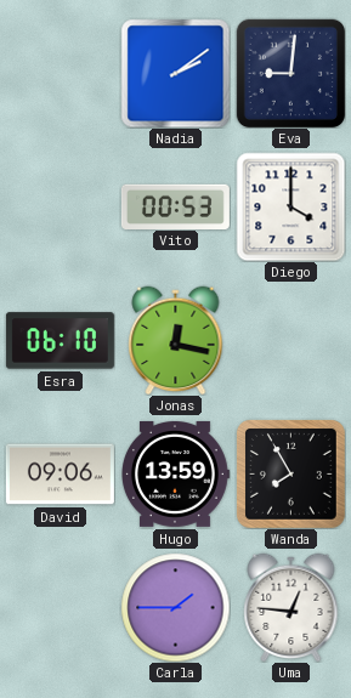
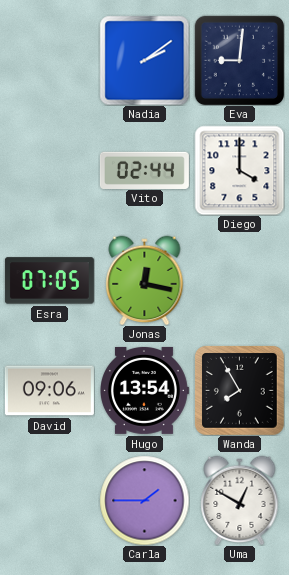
Vito: 00:53 -> 02:44 (144, 170)
Esra: 06:10 -> 07:05 (49, 281)
Hugo: 13:59 -> 13:54 (145, 390)
Uma: 12:46 -> 12:50 (240, 500)
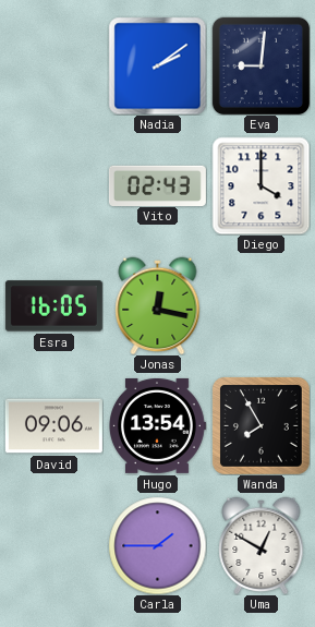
Vito: 02:44 -> 02:43 (157, 185)
Esra: 07:05 -> 16:05 (53, 306)
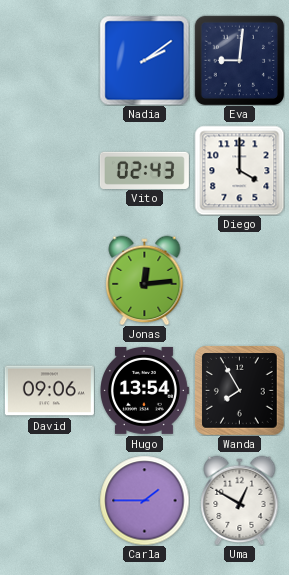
Esra: 16:05 -> none (53, 306)
Jonas: 12:17 -> 12:14 (145, 280)
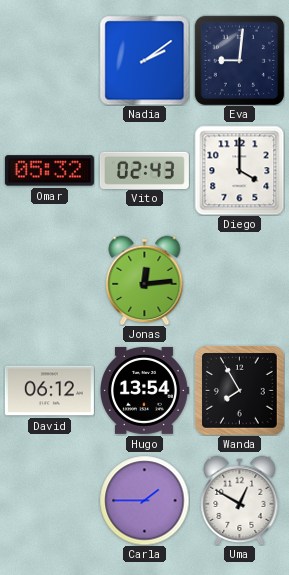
Omar: none -> 05:32 (49, 171)
David: 09:06 -> 06:12 (49, 391)
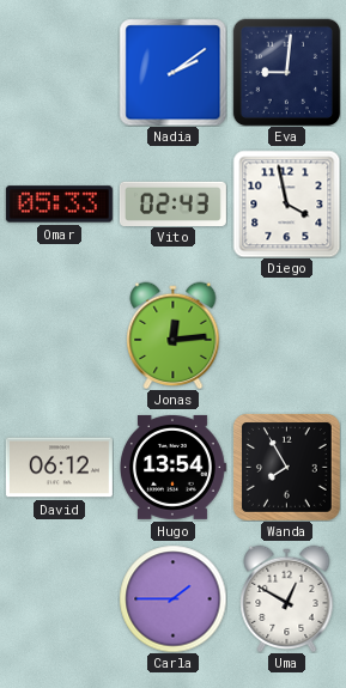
Omar: 05:32 -> 05:33 (59, 205)
Diego: 4:00 -> 3:58 (286, 203)
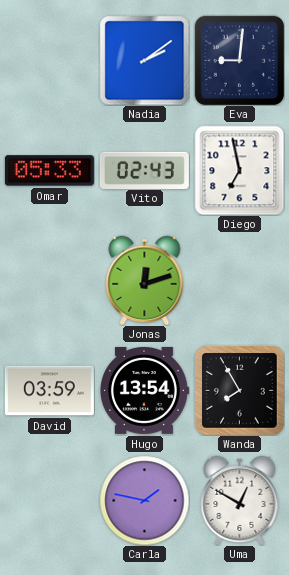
Diego: 3:58 -> 6:58 (239, 170)
Jonas: 12:14 -> 12:12 (145, 280)
David: 06:12 -> 03:59 (49, 391)
Carla: 1:45 -> 1:47 (144, 500)
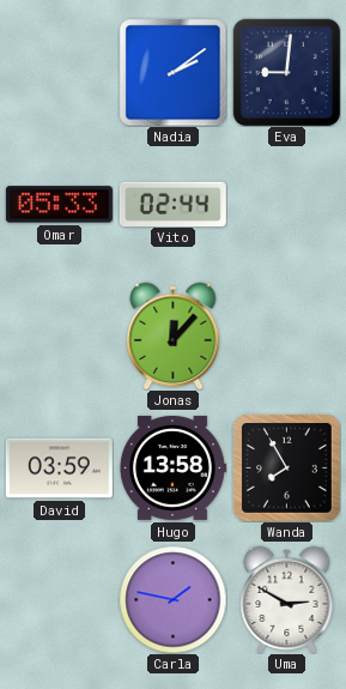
Vito: 02:43 -> 02:44 (172, 204)
Diego: 6:58 -> none (239, 170)
Jonas: 12:12 -> 12:07 (174, 336)
Hugo: 13:54 -> 13:58 (174, 467)
Uma: 12:50 -> 2:50 (287, 599)
